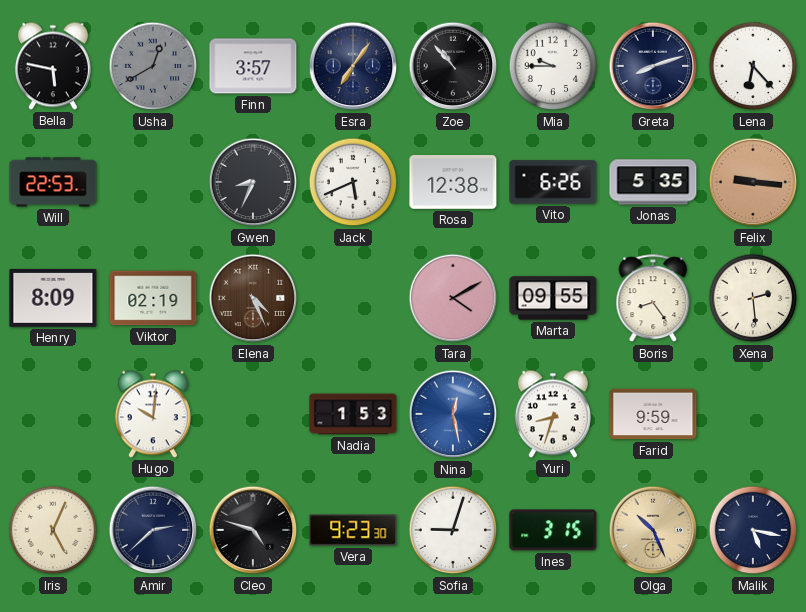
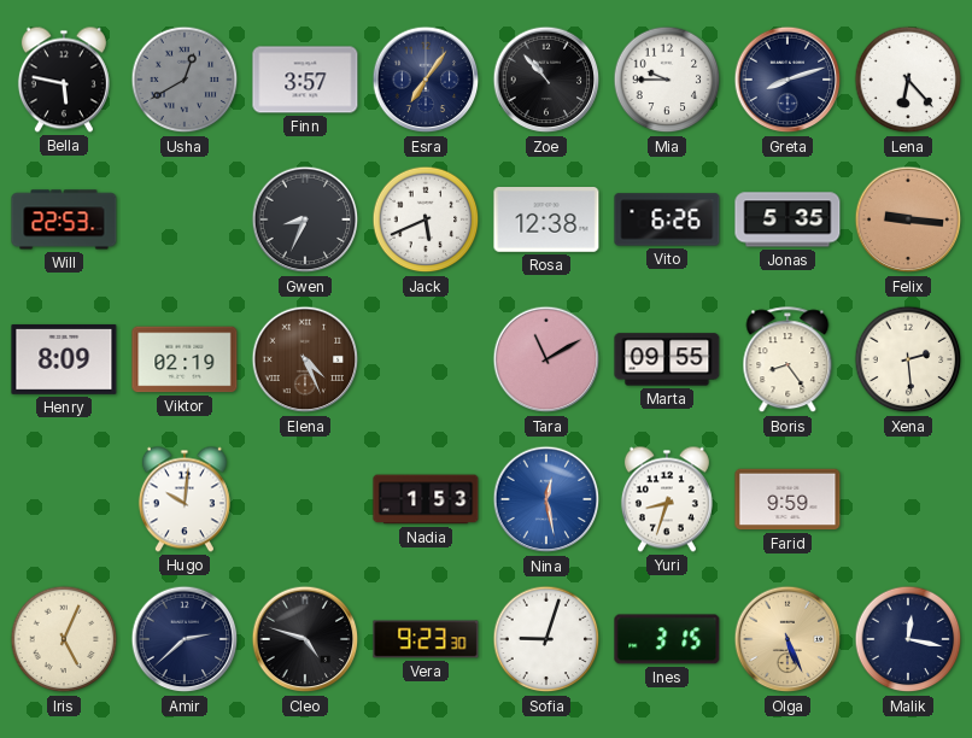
Tara: 4:10 -> 11:10 (546, 359)
Olga: 10:26 -> 5:26 (787, 639)
Malik: 5:17 -> 12:17 (908, 639)
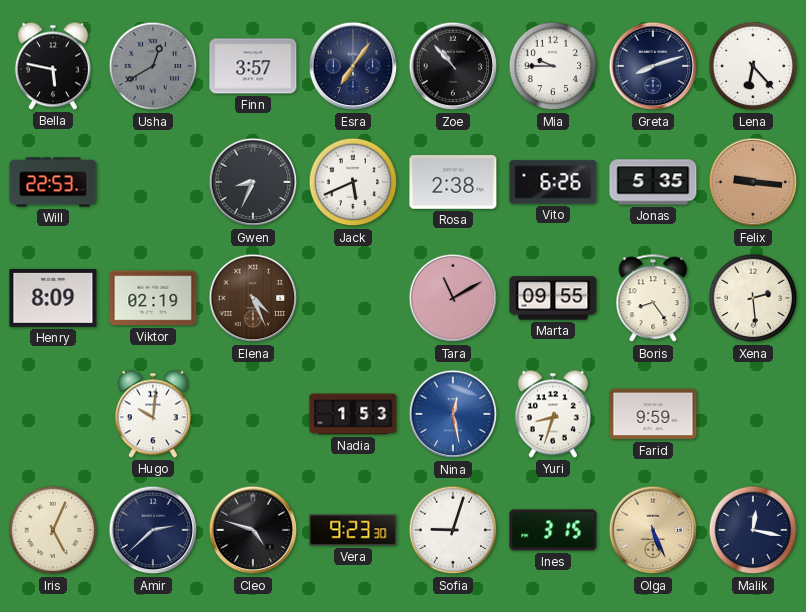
Rosa: 12:38 -> 2:38 (453, 183)
